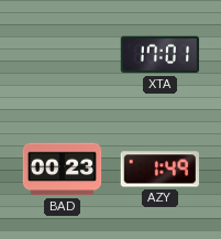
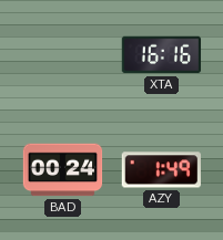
XTA: 17:01 -> 16:16 (162, 55)
BAD: 00:23 -> 00:24 (63, 170)
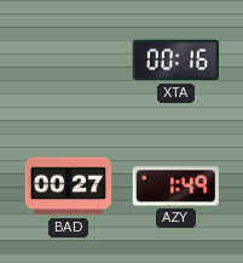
XTA: 16:16 -> 00:16 (177, 61)
BAD: 00:24 -> 00:27 (69, 187)
